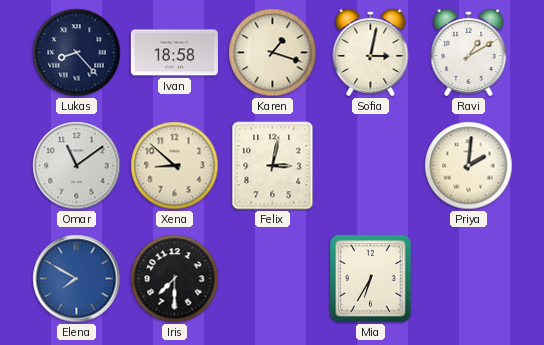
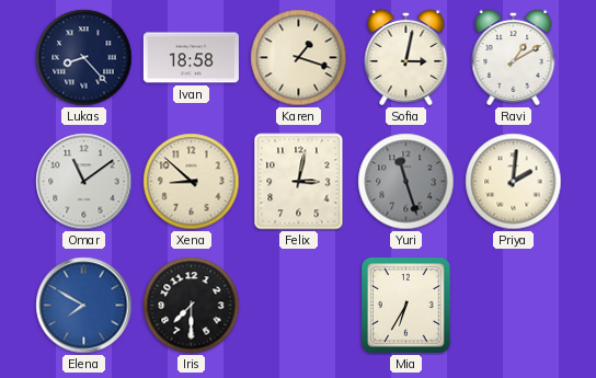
Yuri: none -> 11:27 (406, 182)
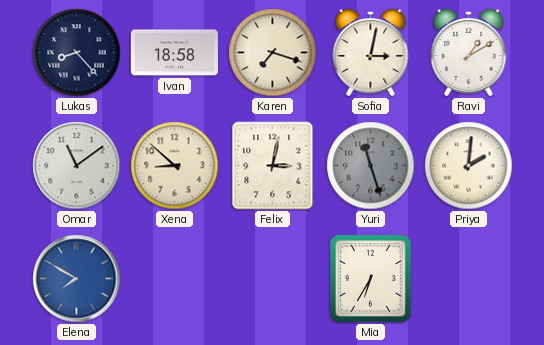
Karen: 1:18 -> 7:18 (273, 53)
Iris: 7:30 -> none (192, 306)
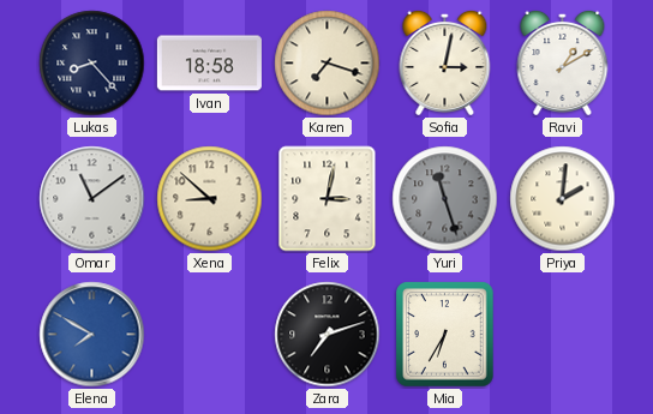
Zara: none -> 7:12 (328, 335)
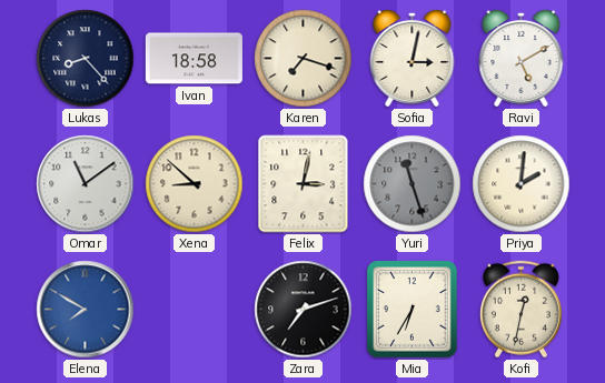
Ravi: 1:10 -> 5:10 (522, 58)
Kofi: none -> 12:32 (520, 310)
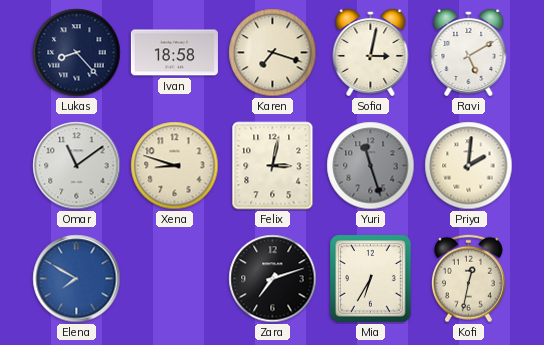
Xena: 8:52 -> 8:48 (175, 166)
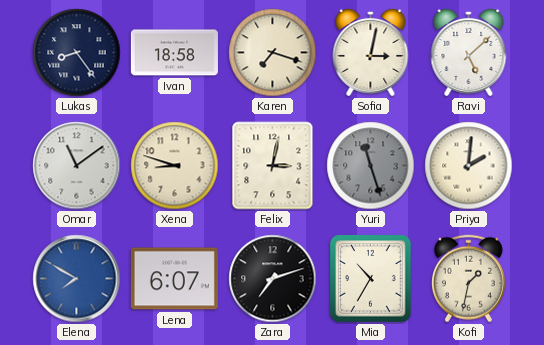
Lukas: 8:23 -> 8:24 (77, 53)
Ravi: 5:10 -> 5:08 (469, 52)
Lena: none -> 6:07 (174, 279)
Mia: 6:35 -> 10:35 (371, 279)
Kofi: 12:32 -> 1:32 (468, 279)
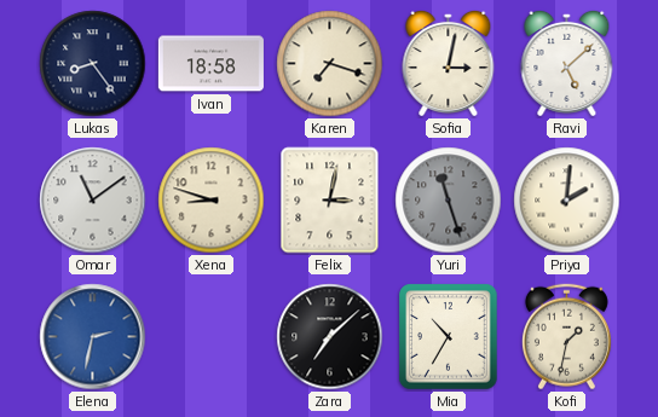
Elena: 7:50 -> 2:32 (93, 337)
Lena: 6:07 -> none (174, 279)
Zara: 7:12 -> 7:08 (330, 337)
